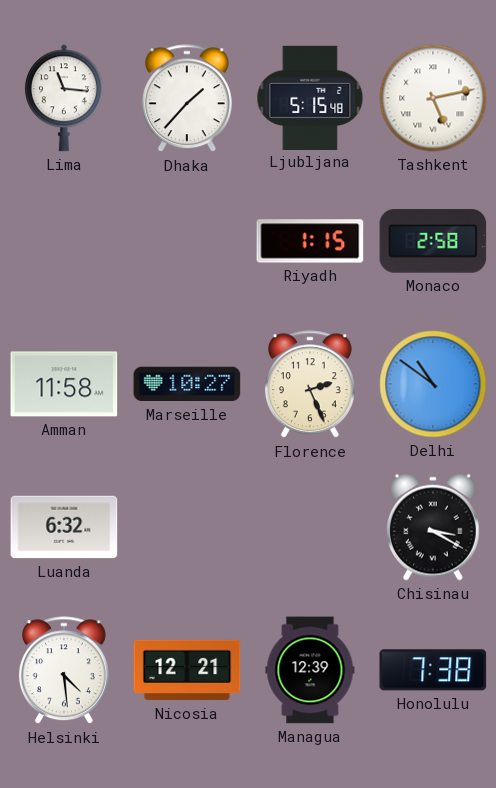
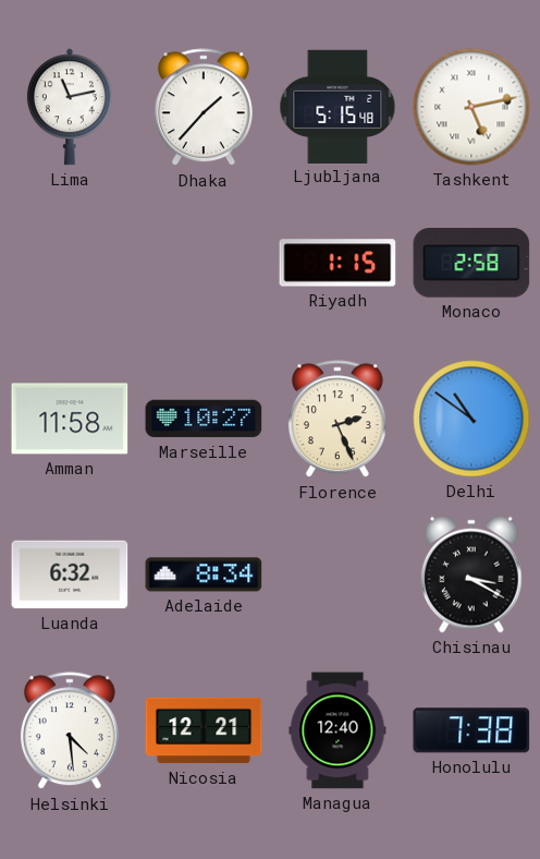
Lima: 11:16 -> 11:13 (70, 107)
Adelaide: none -> 8:34 (204, 574)
Managua: 12:39 -> 12:40 (337, 730)
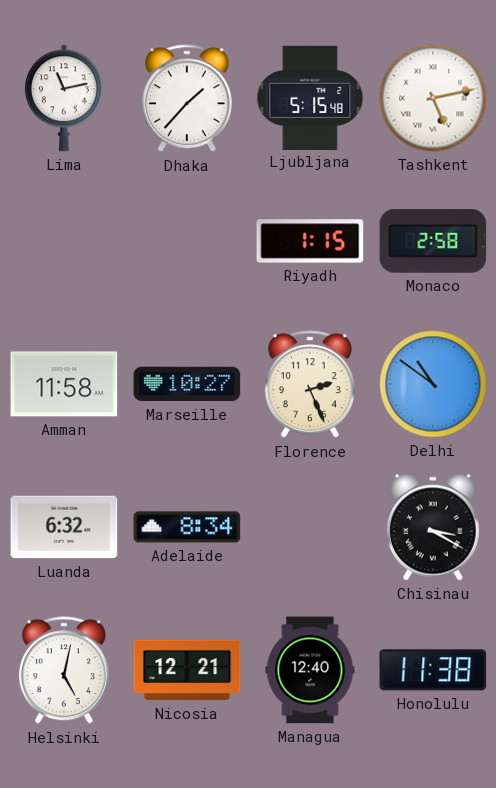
Helsinki: 4:29 -> 5:02 (64, 671)
Honolulu: 7:38 -> 11:38 (433, 670)
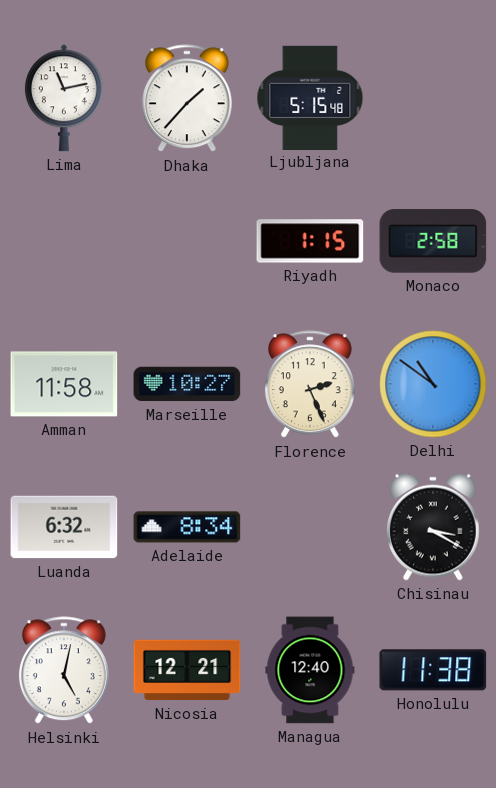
Tashkent: 5:13 -> none (433, 98)
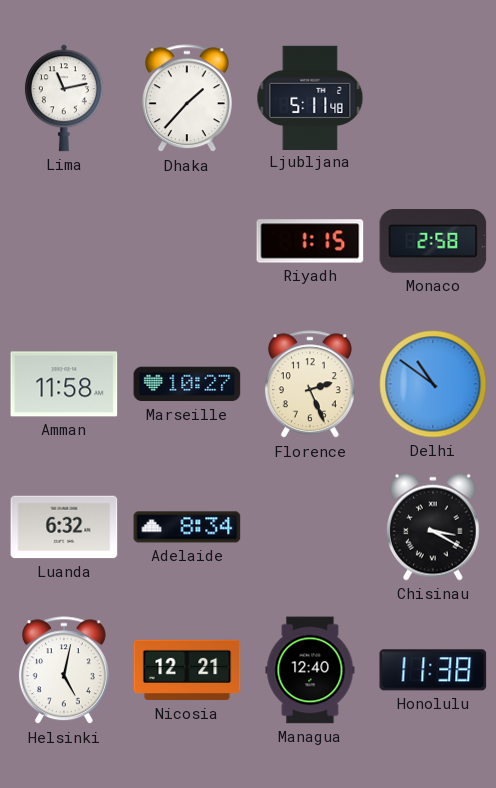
Ljubljana: 5:15 -> 5:11 (310, 97)
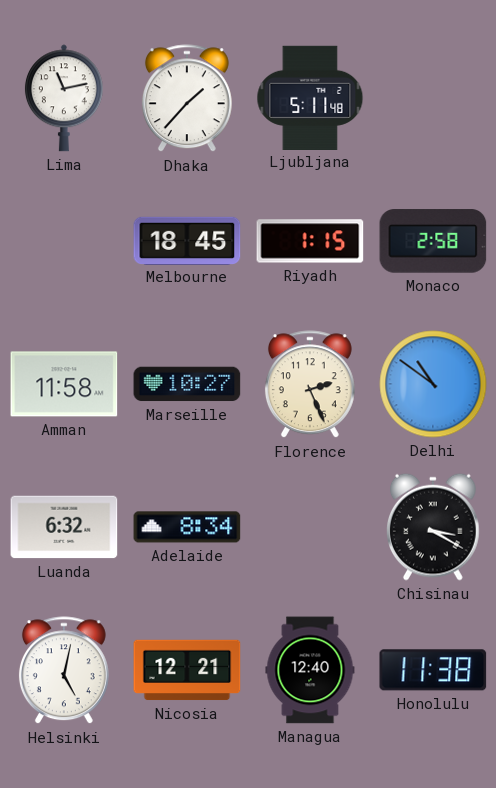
Melbourne: none -> 18:45 (187, 240)
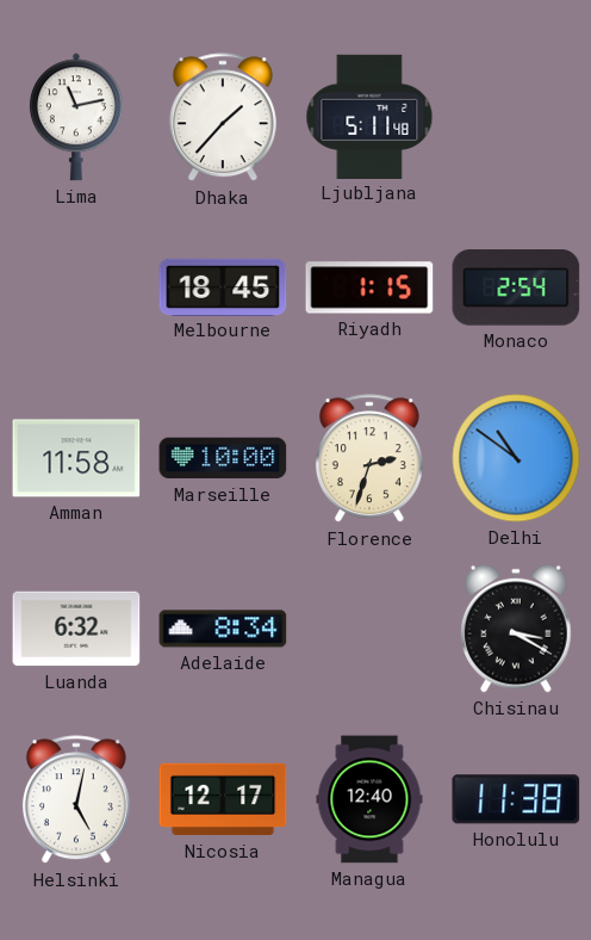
Monaco: 2:58 -> 2:54 (516, 287)
Marseille: 10:27 -> 10:00 (223, 458)
Florence: 2:26 -> 2:33 (369, 459)
Nicosia: 12:21 -> 12:17 (223, 799)
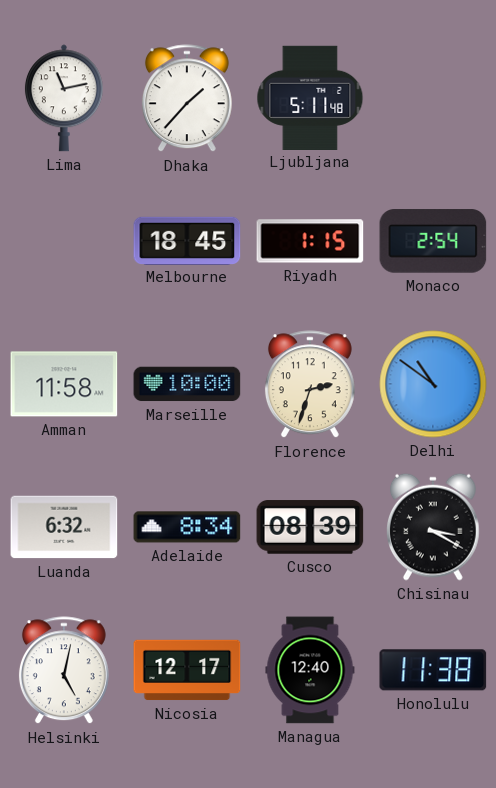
Cusco: none -> 08:39 (310, 527)
